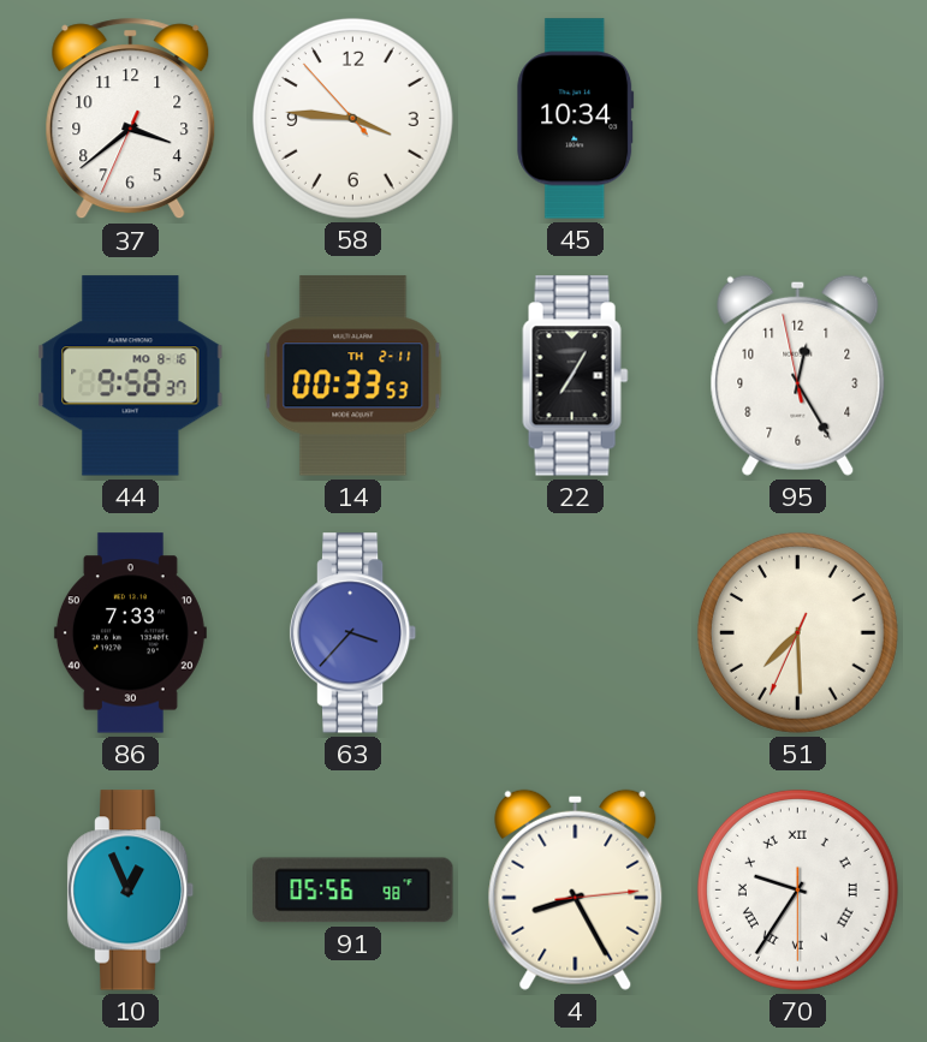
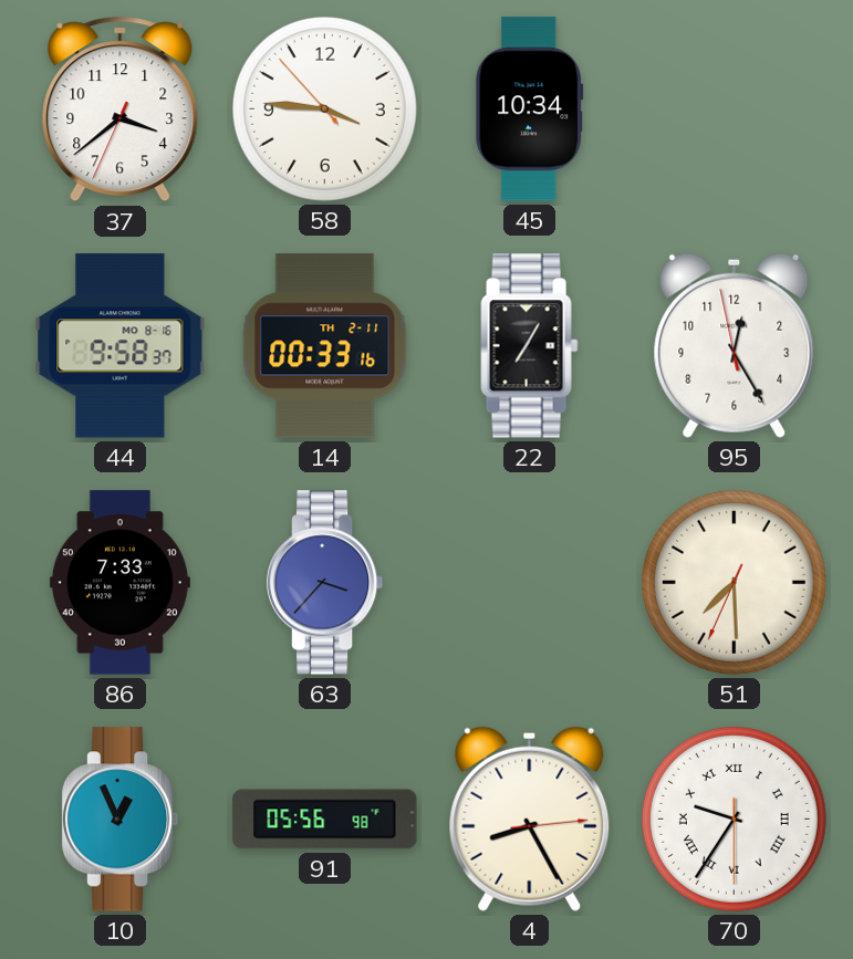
14: 00:33:53 -> 00:33:16 (325, 346)
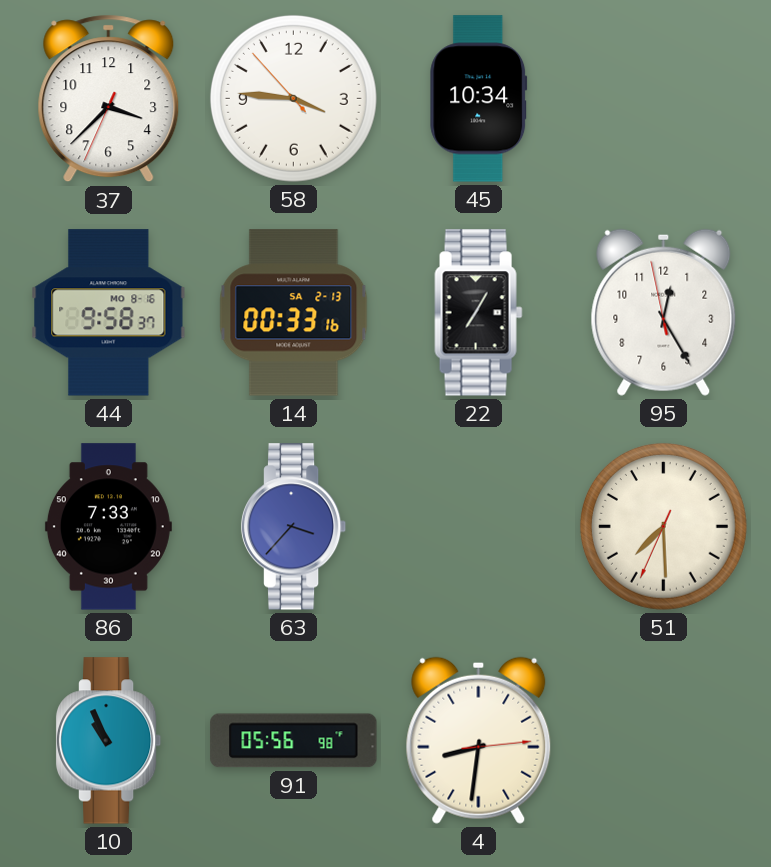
37: 3:38 -> 3:37 (109, 99)
14 date: TH 2-11 -> SA 2-13 (294, 313)
10: 12:56 -> 10:56 (109, 741)
4: 8:25 -> 8:31 (479, 740)
70: 9:35 -> none (734, 819)
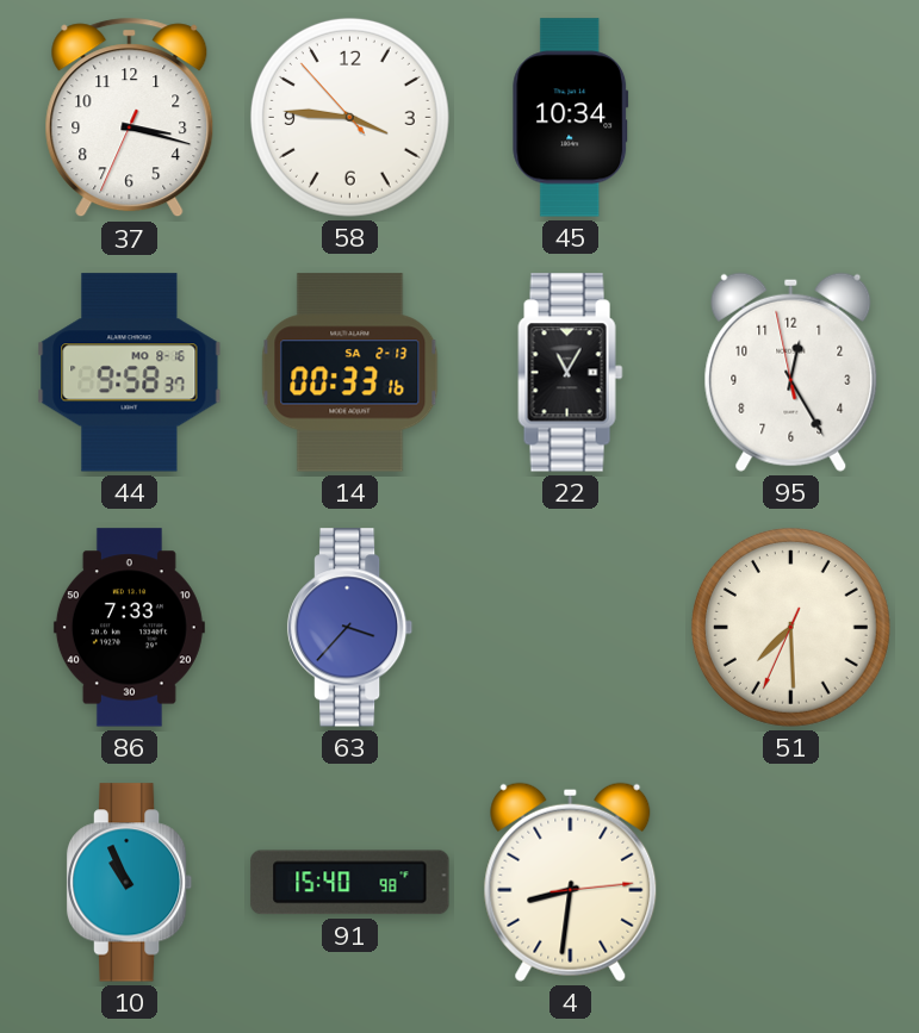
37: 3:37 -> 3:17 (130, 118)
22: 7:05 -> 11:05 (571, 373)
91: 05:56 -> 15:40 (350, 883)
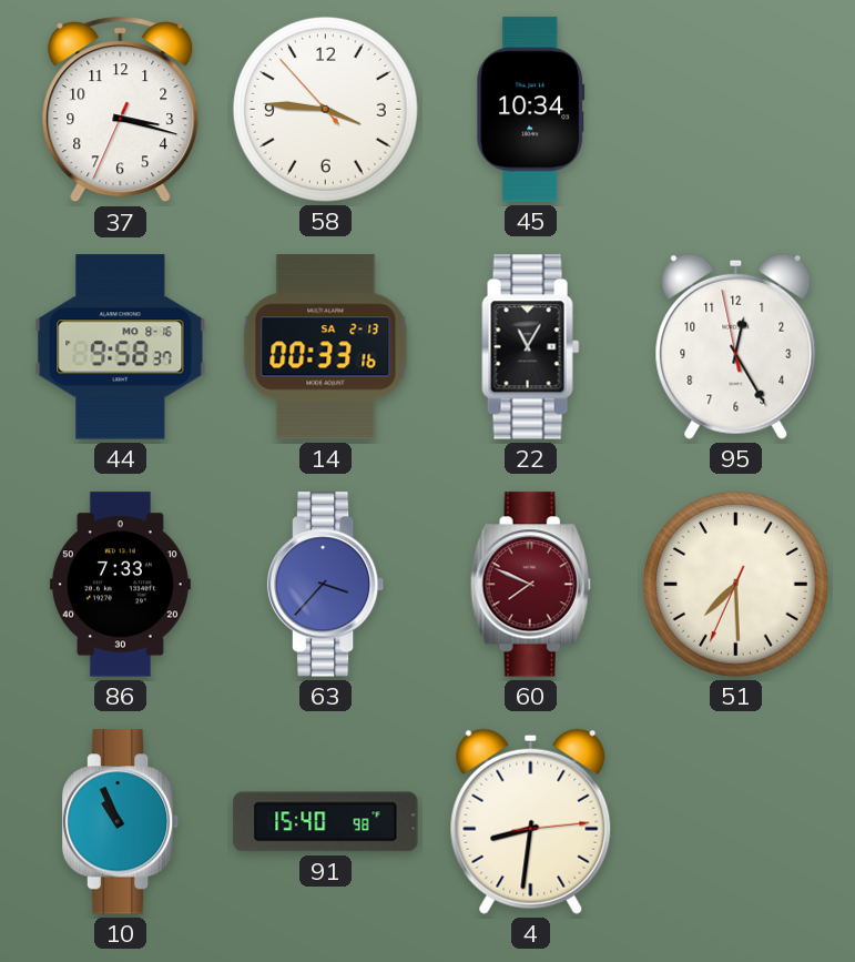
60: none -> 7:49 (530, 585)
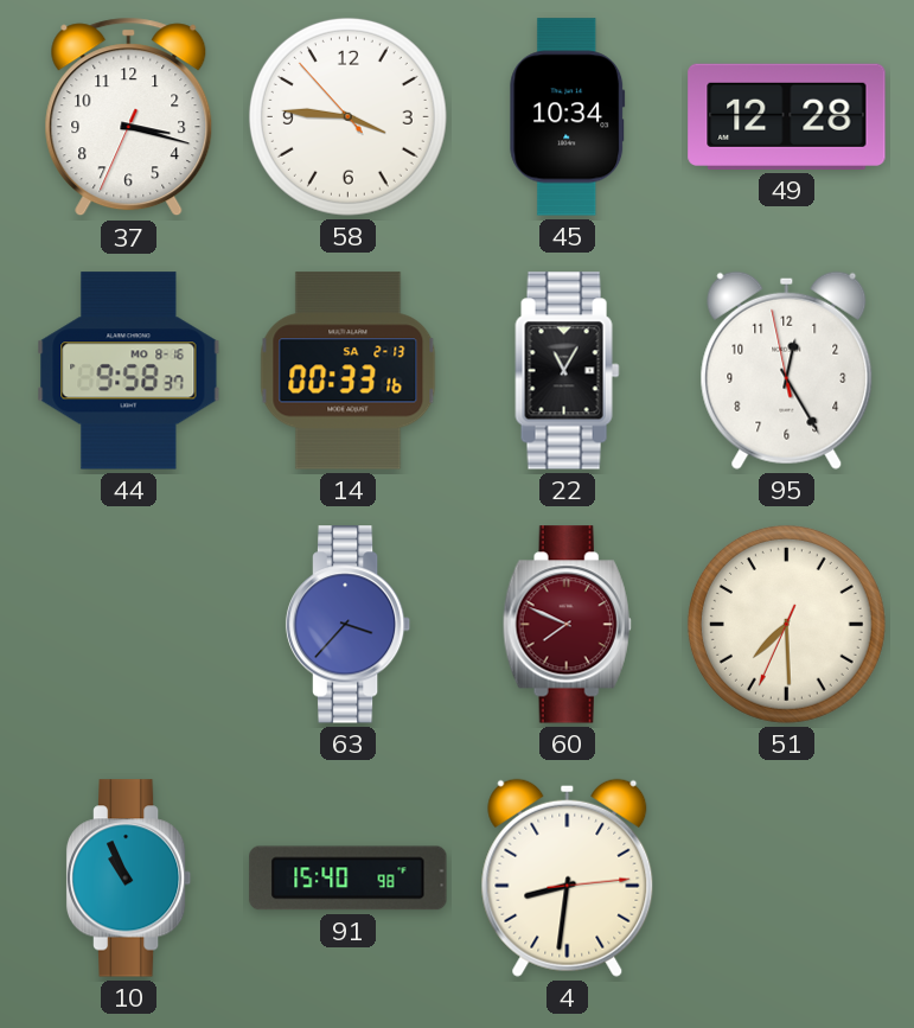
49: none -> 12:28 (787, 116)
86: 7:33 -> none (120, 585)
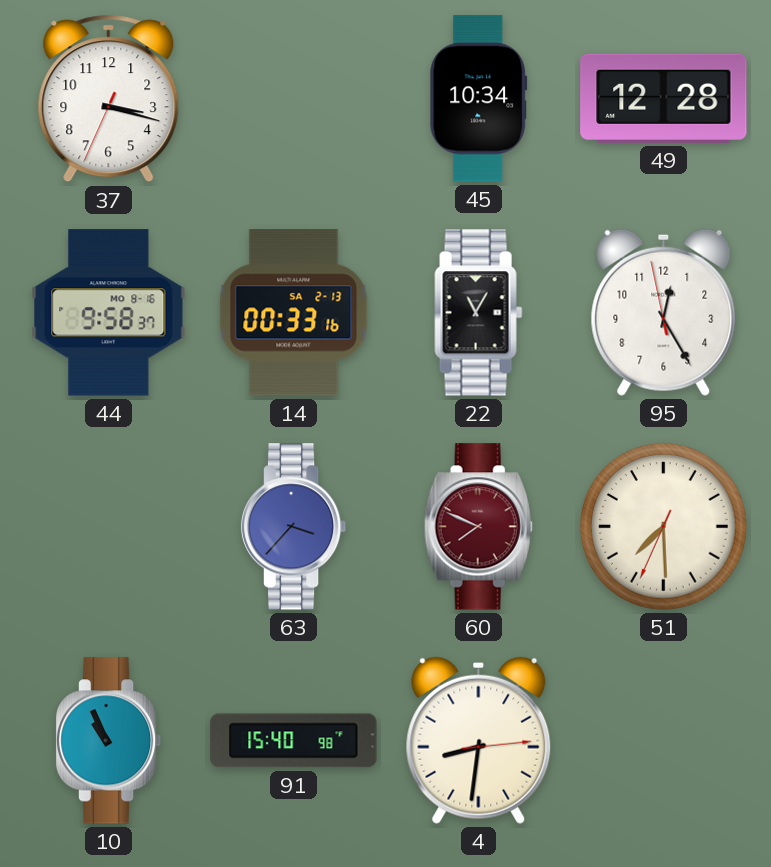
58: 3:45 -> none (347, 116)
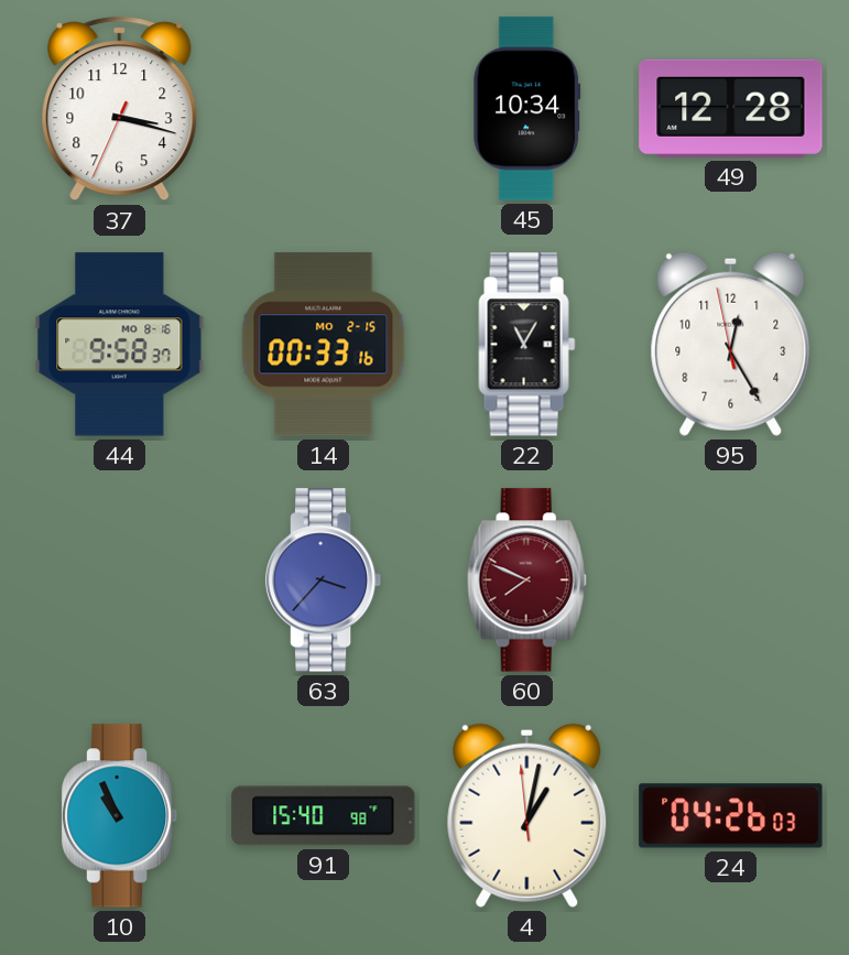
14 date: SA 2-13 -> MO 2-15 (324, 345)
51: 7:29 -> none (663, 526)
4: 8:31 -> 1:01 (527, 815)
24: none -> 04:26 (731, 816)
